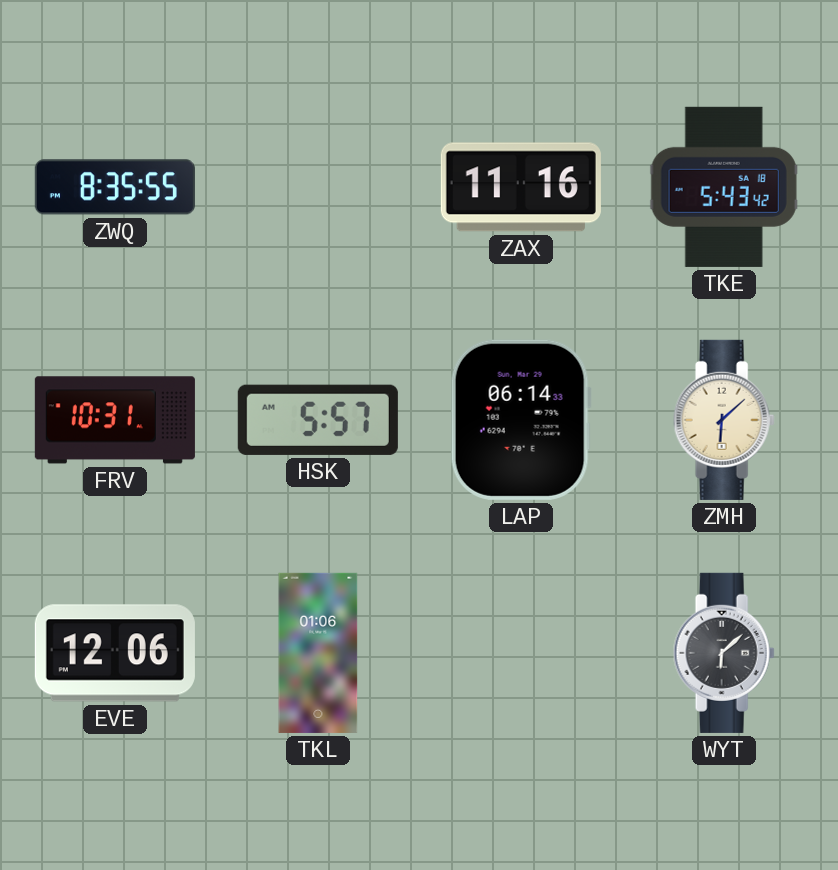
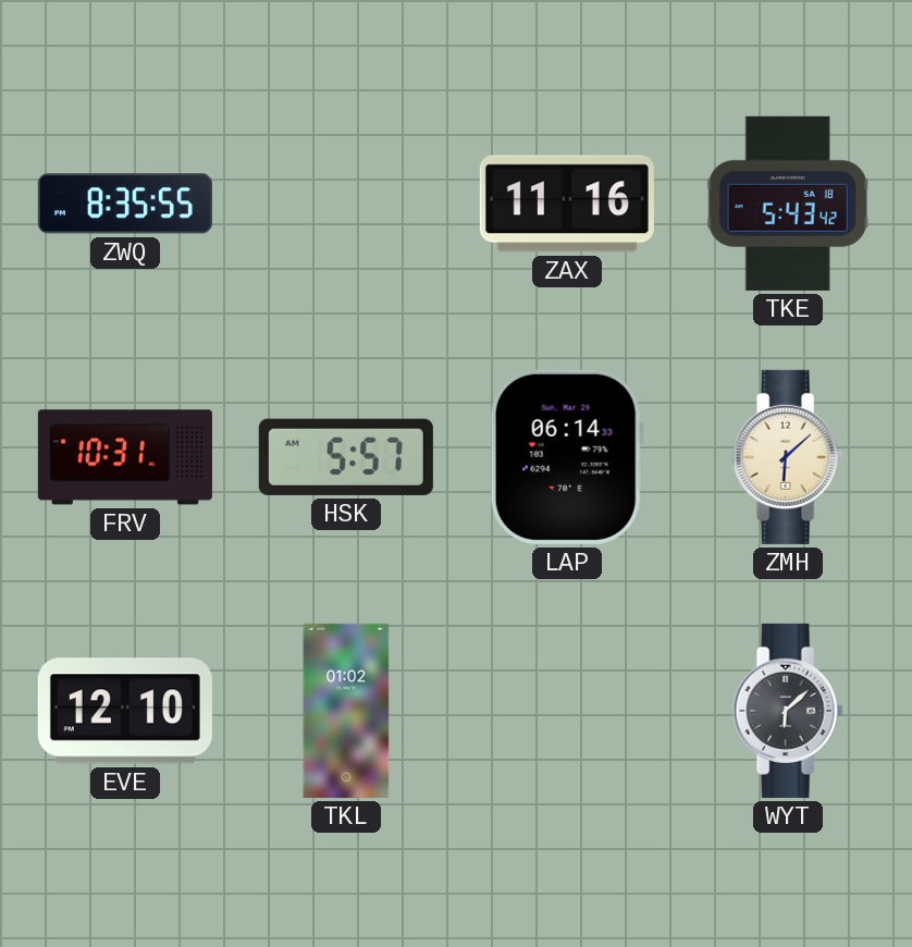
EVE: 12:06 -> 12:10 (125, 711)
TKL: 01:06 -> 01:02 (346, 711)
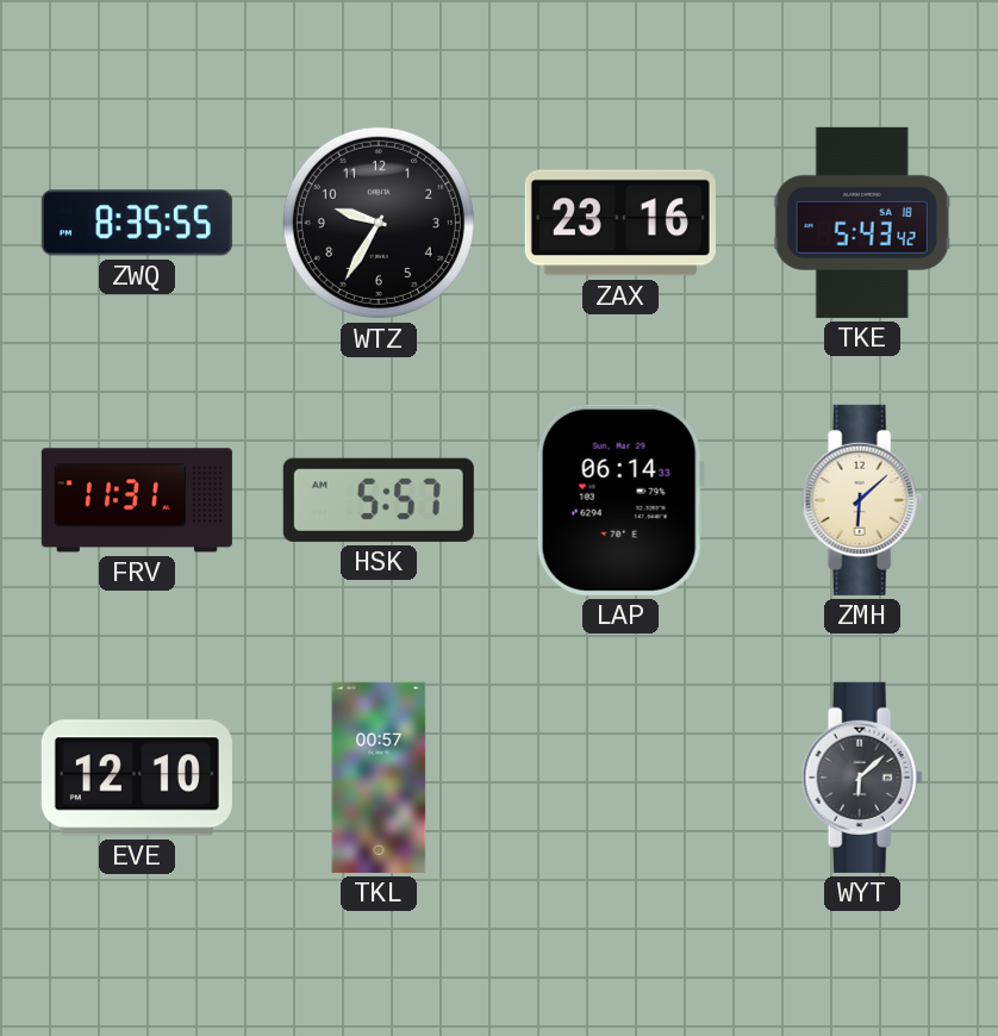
WTZ: none -> 9:35 (379, 223)
ZAX: 11:16 -> 23:16 (620, 223)
FRV: 10:31 -> 11:31 (137, 500)
TKL: 01:02 -> 00:57 (379, 778)
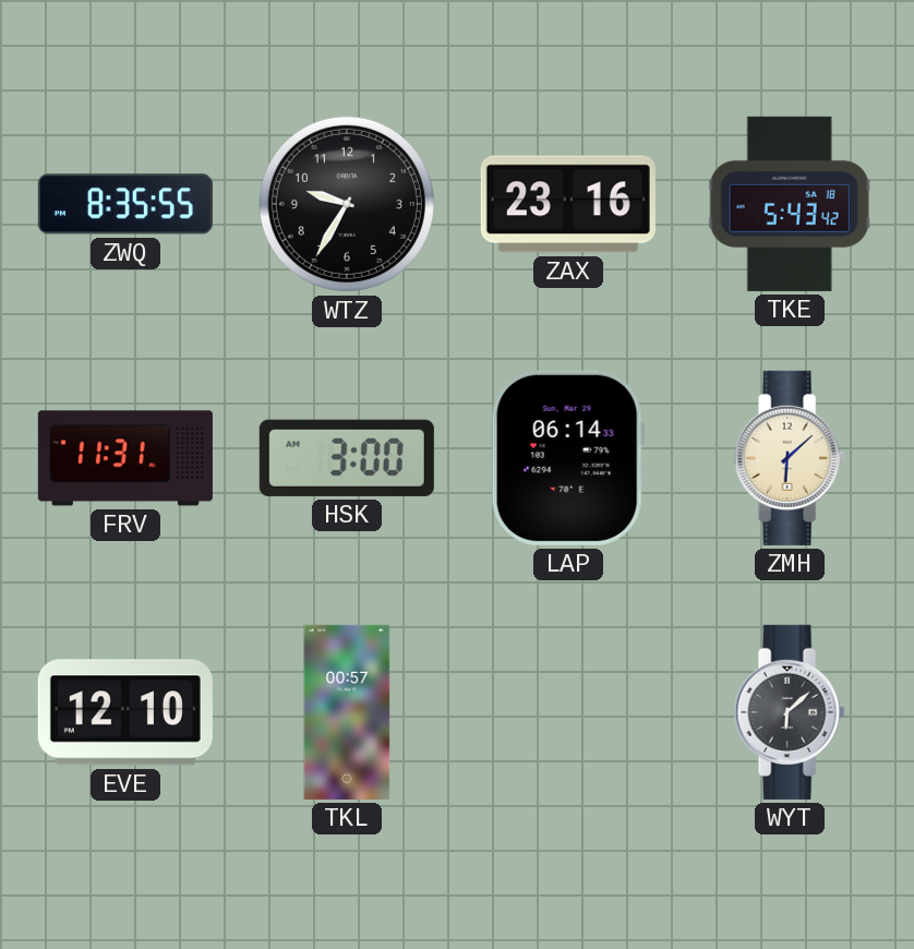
HSK: 5:57 -> 3:00 (347, 458)
